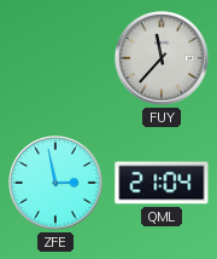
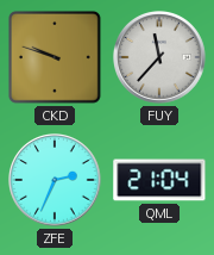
CKD: none -> 9:48 (55, 57)
ZFE: 2:58 -> 2:34 (56, 181)
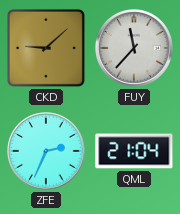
CKD: 9:48 -> 9:08 (46, 48)
